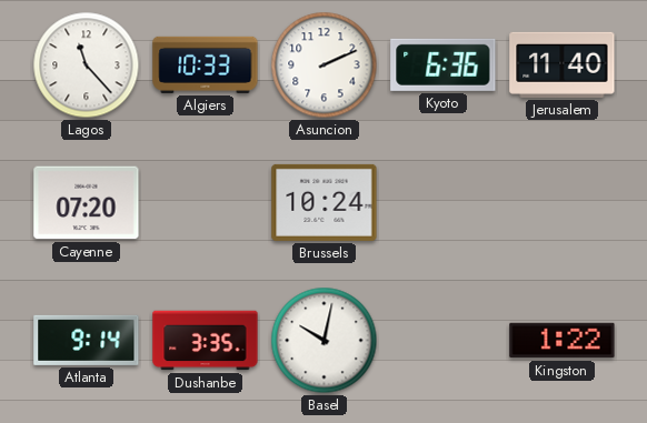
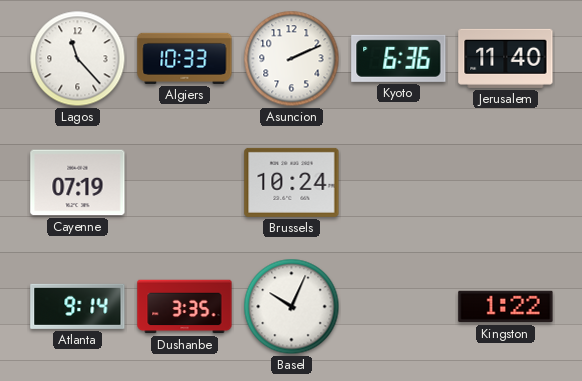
Cayenne: 07:20 -> 07:19 (78, 183)
Basel: 10:02 -> 10:04 (292, 307)
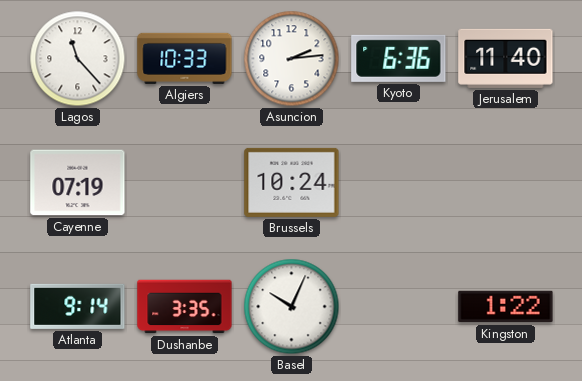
Asuncion: 2:11 -> 2:14 (292, 59)
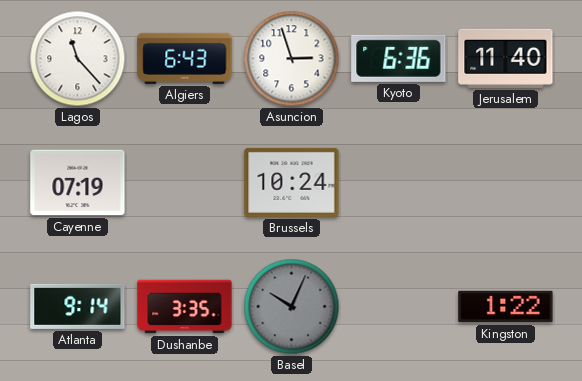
Algiers: 10:33 -> 6:43 (185, 58)
Asuncion: 2:14 -> 2:57 (292, 59)
Basel dial: white -> grey (292, 307)
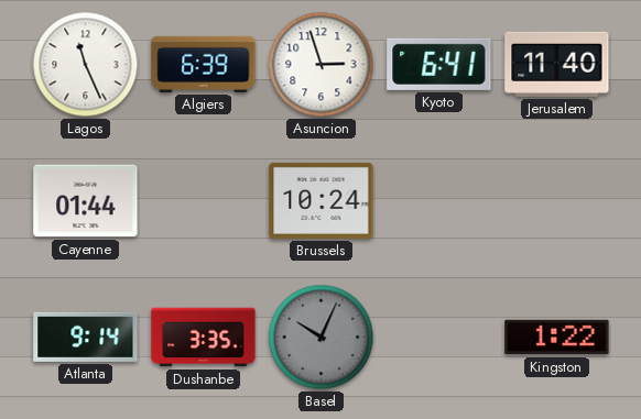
Lagos: 11:23 -> 11:26 (86, 65)
Algiers: 6:43 -> 6:39 (204, 64)
Kyoto: 6:36 -> 6:41 (439, 64)
Cayenne: 07:19 -> 01:44 (86, 201)
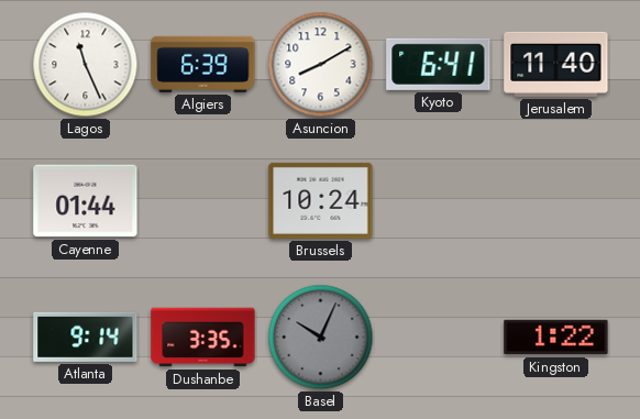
Asuncion: 2:57 -> 8:10 (321, 65)
